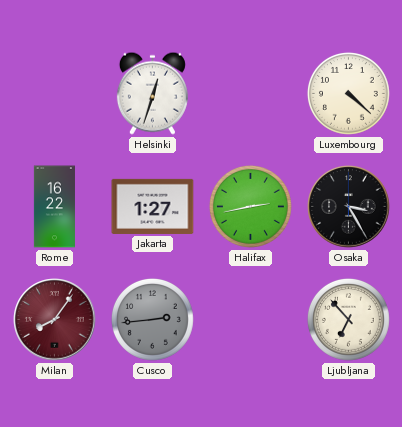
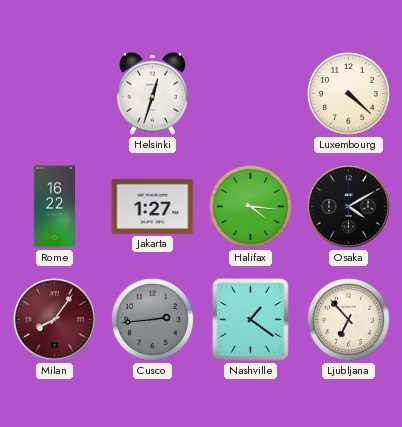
Halifax: 2:43 -> 4:16 (250, 206)
Osaka: 3:25 -> 4:10 (349, 207)
Nashville: none -> 1:21 (251, 320)
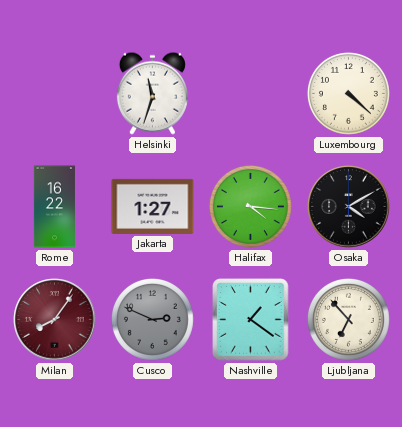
Helsinki: 12:33 -> 11:33 (152, 93)
Cusco: 2:44 -> 2:49 (152, 319)
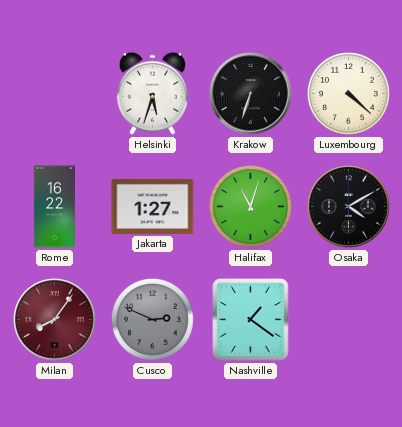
Helsinki: 11:33 -> 5:33 (152, 93)
Krakow: none -> 6:33 (251, 94)
Halifax: 4:16 -> 11:03 (250, 206)
Ljubljana: 6:53 -> none (348, 319)
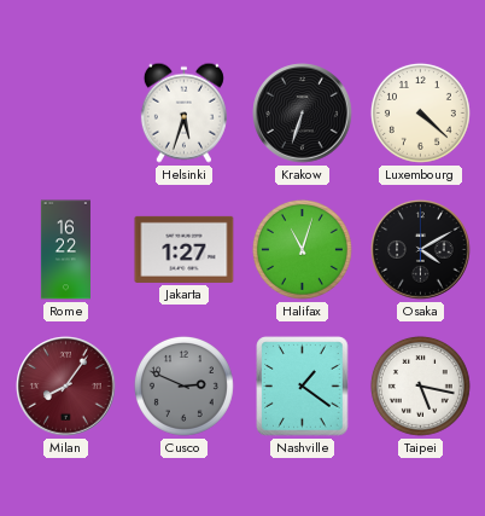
Taipei: none -> 5:17 (420, 385)
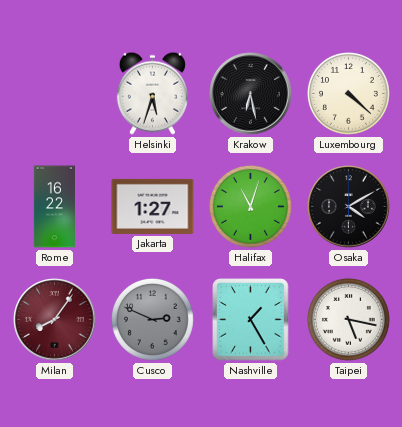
Krakow: 6:33 -> 6:28 (251, 94)
Nashville: 1:21 -> 1:25 (251, 320)
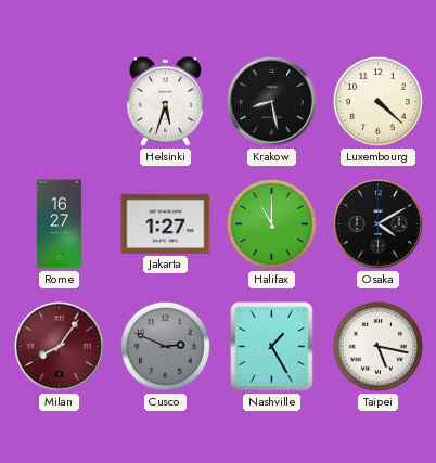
Krakow: 6:28 -> 8:28 (272, 102)
Rome: 16:22 -> 16:27 (59, 224)
Halifax: 11:03 -> 11:00 (271, 223)
